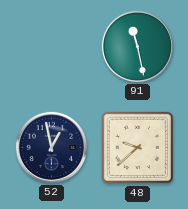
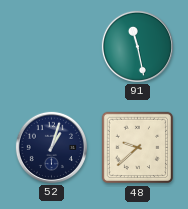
52: 12:58 -> 1:03 (51, 147)
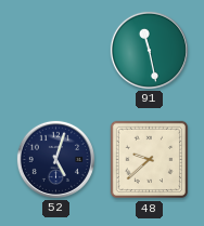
52: 1:03 -> 5:03 (55, 159)
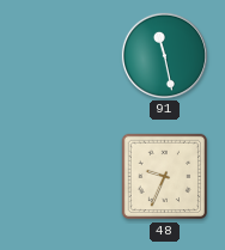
52: 5:03 -> none (55, 159)
48: 9:38 -> 9:34 (165, 177)
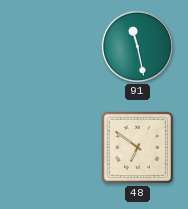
48: 9:34 -> 6:51 (138, 148)
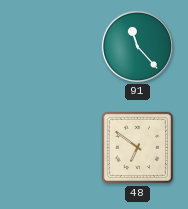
91: 11:28 -> 11:23 (137, 46)
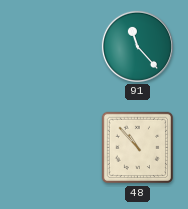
48: 6:51 -> 10:53 (138, 148)
